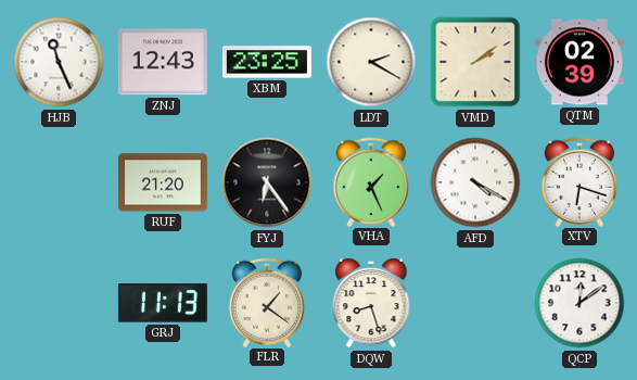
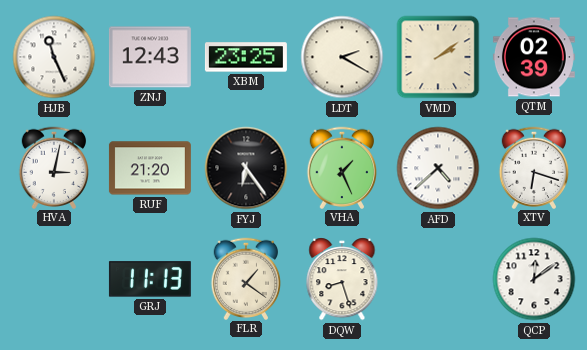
HVA: none -> 3:02 (54, 167)
AFD: 4:20 -> 4:38 (438, 168)
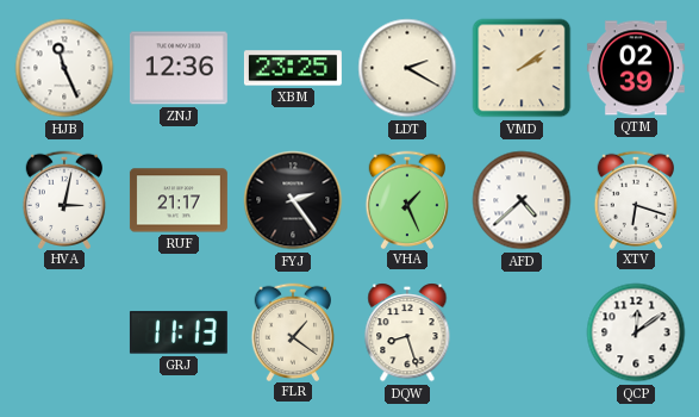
ZNJ: 12:43 -> 12:36 (179, 68)
RUF: 21:20 -> 21:17 (179, 200)
FYJ: 6:24 -> 2:24 (293, 200)
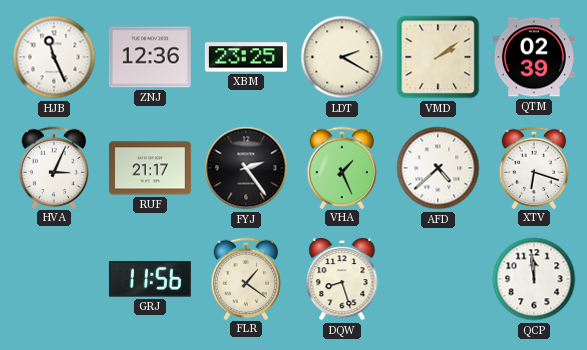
HVA: 3:02 -> 3:04 (54, 167)
GRJ: 11:13 -> 11:56 (150, 279)
QCP: 12:09 -> 11:59 (534, 279)
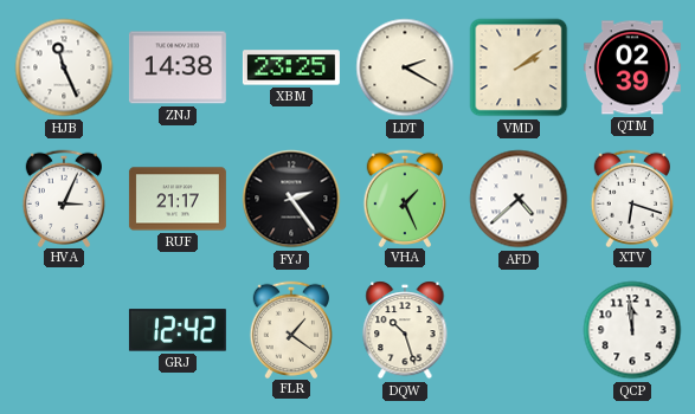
ZNJ: 12:36 -> 14:38 (178, 67)
GRJ: 11:56 -> 12:42 (178, 330)
DQW: 8:27 -> 10:27 (405, 330)
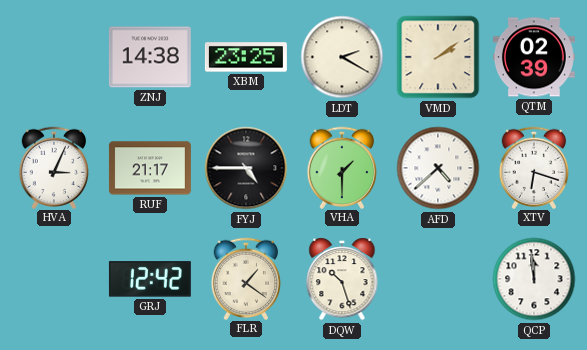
HJB: 11:26 -> none (64, 67)
FYJ: 2:24 -> 4:45 (246, 168)
VHA: 1:26 -> 1:30 (342, 167)
